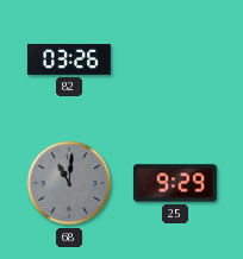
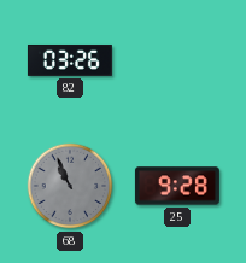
68: 11:01 -> 10:56 (70, 186)
25: 9:29 -> 9:28 (177, 186)
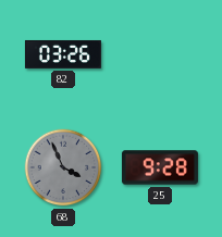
68: 10:56 -> 3:56 (63, 167)
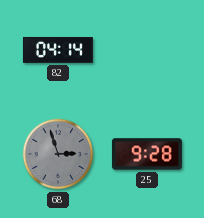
82: 03:26 -> 04:14 (58, 50)
68: 3:56 -> 2:57 (58, 154)
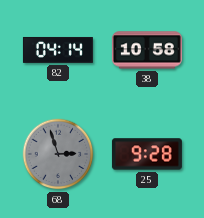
38: none -> 10:58 (147, 50)
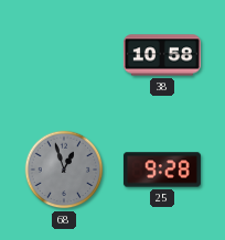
82: 04:14 -> none (58, 50)
68: 2:57 -> 12:57 (64, 170)
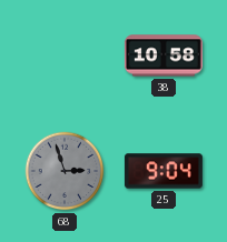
68: 12:57 -> 2:57 (65, 171)
25: 9:28 -> 9:04 (164, 171)
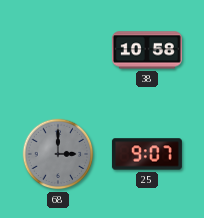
68: 2:57 -> 3:00 (58, 154)
25: 9:04 -> 9:07 (147, 154)
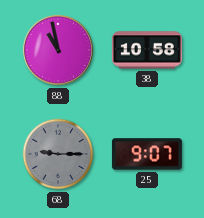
88: none -> 10:58 (58, 50)
68: 3:00 -> 9:15 (58, 154)
